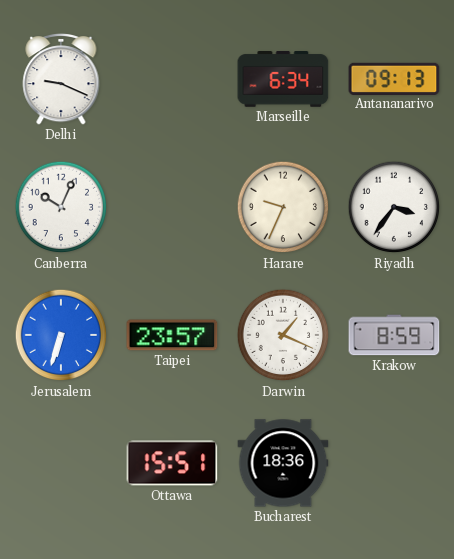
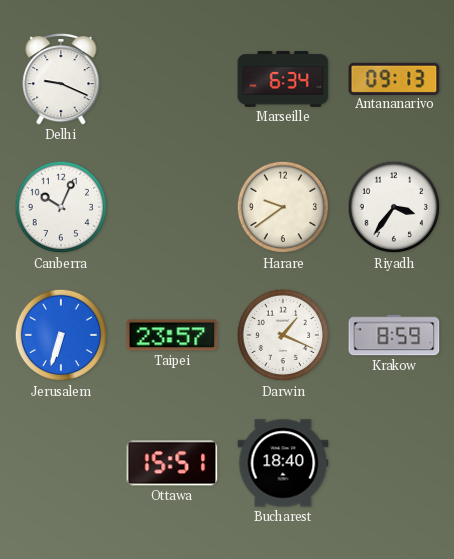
Harare: 9:34 -> 9:39 (283, 207)
Bucharest: 18:36 -> 18:40 (283, 463)
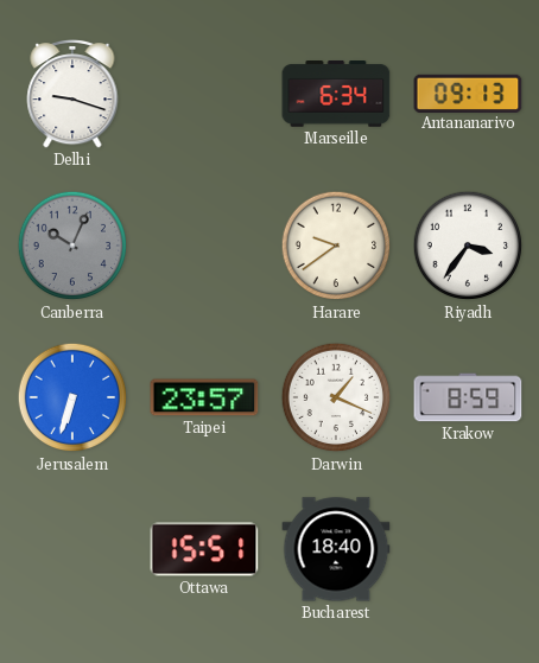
Delhi: 9:19 -> 9:18 (72, 94)
Canberra dial: white -> grey (72, 246)
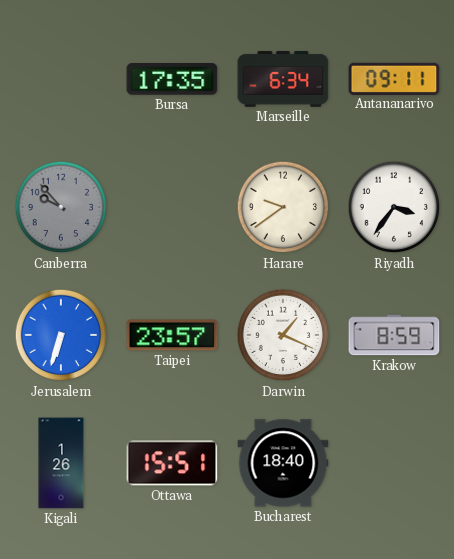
Delhi: 9:18 -> none (72, 94)
Bursa: none -> 17:35 (172, 79)
Antananarivo: 09:13 -> 09:11 (394, 78)
Canberra: 10:04 -> 9:53 (61, 207)
Kigali: none -> 1:26 (61, 463)
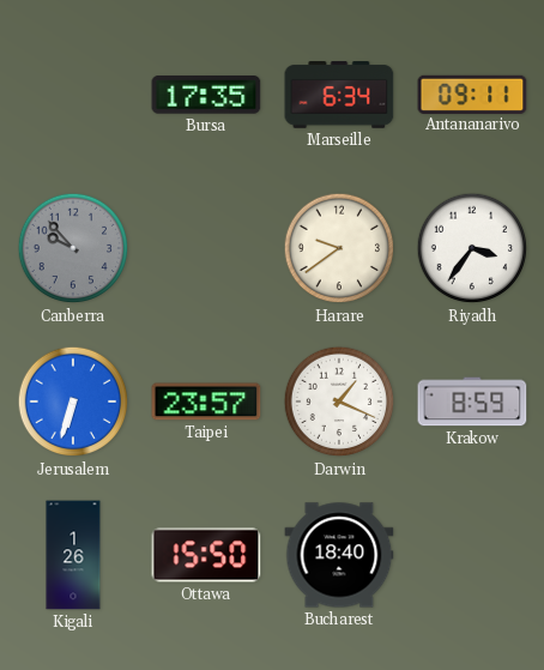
Ottawa: 15:51 -> 15:50 (206, 555)
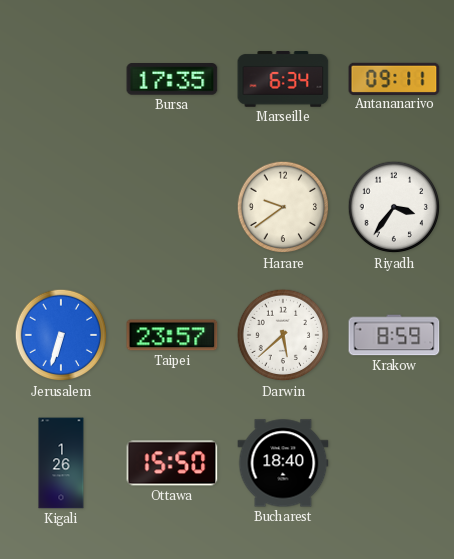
Canberra: 9:53 -> none (73, 248)
Darwin: 1:19 -> 5:38 (283, 335)
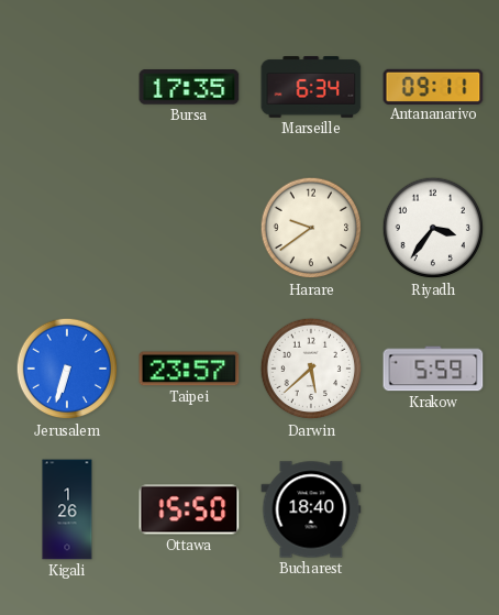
Krakow: 8:59 -> 5:59 (433, 369)
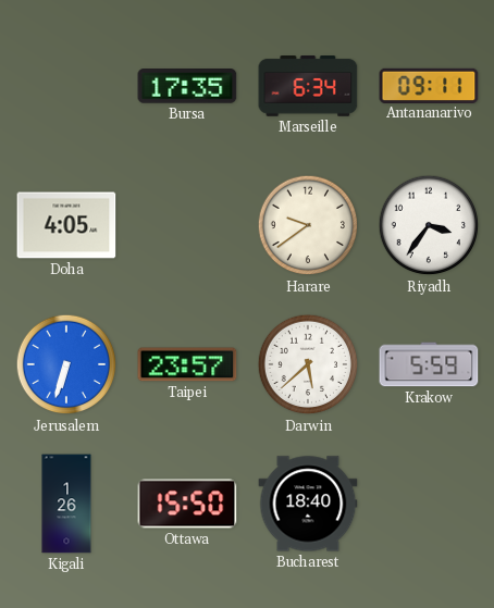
Doha: none -> 4:05 (66, 225)
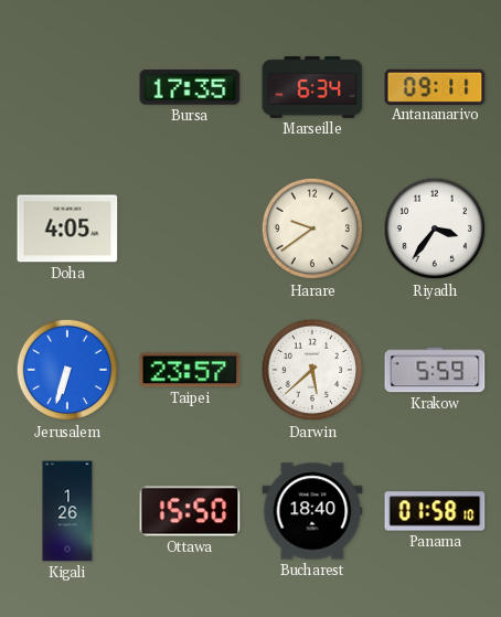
Panama: none -> 01:58 (435, 511)
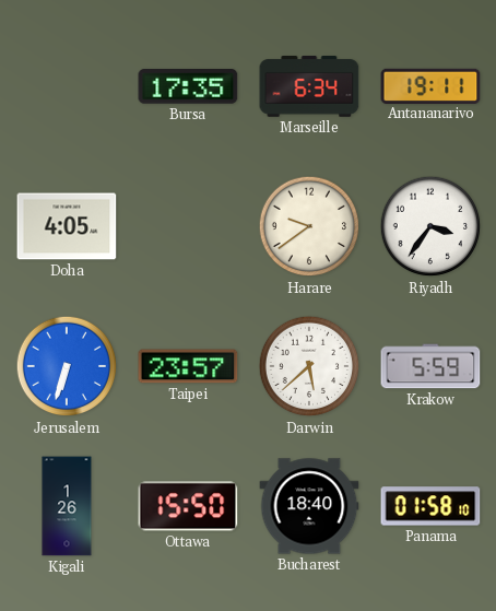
Antananarivo: 09:11 -> 19:11 (430, 85)
